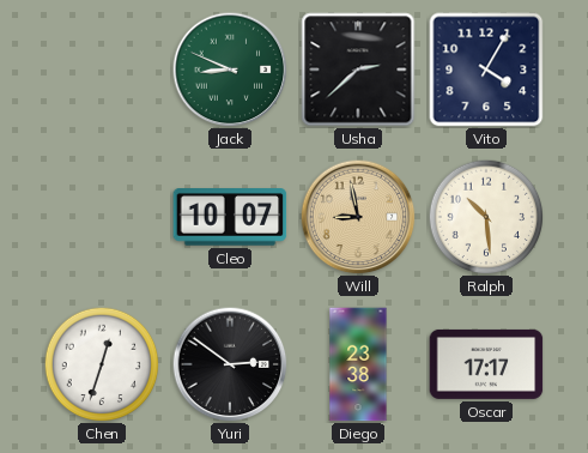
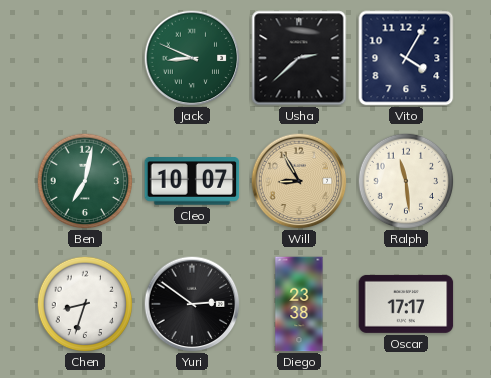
Ben: none -> 7:02 (85, 181)
Will: 8:58 -> 8:55 (299, 181)
Ralph: 10:29 -> 11:29 (406, 181)
Chen: 12:33 -> 8:33 (85, 304)
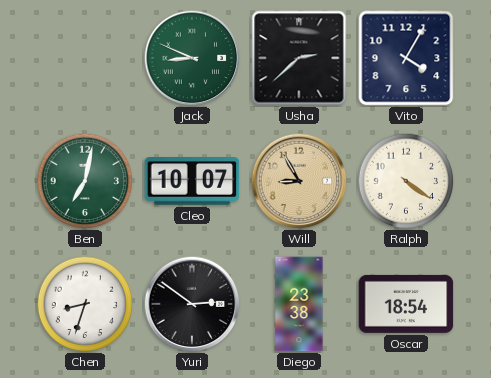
Ralph: 11:29 -> 4:21 (406, 181)
Oscar: 17:17 -> 18:54 (406, 304)
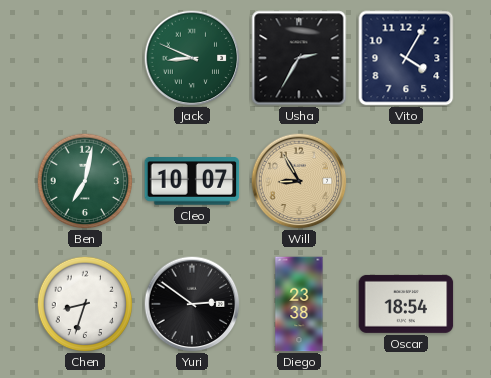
Usha: 2:38 -> 2:35 (299, 58)
Ralph: 4:21 -> none (406, 181)
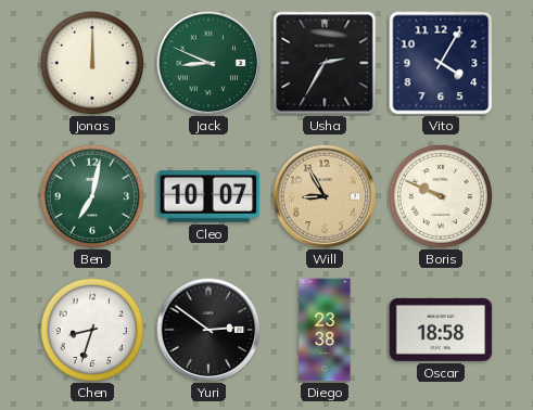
Jonas: none -> 12:00 (92, 63)
Boris: none -> 9:49 (441, 196)
Oscar: 18:54 -> 18:58 (441, 330)
